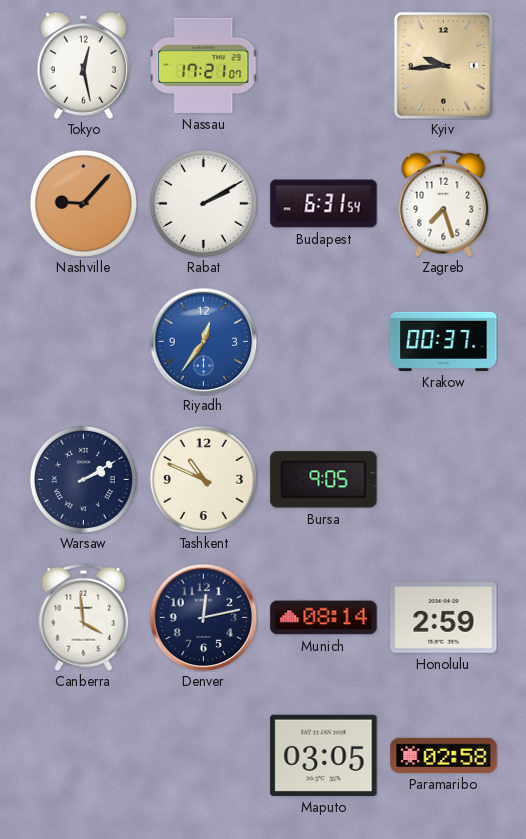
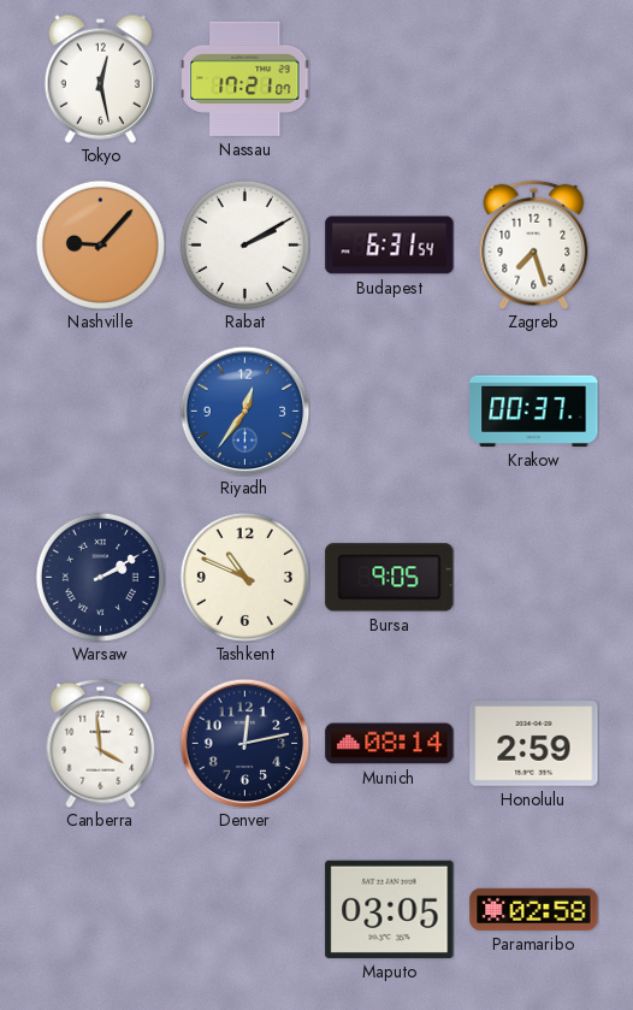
Kyiv: 9:44 -> none (443, 65)
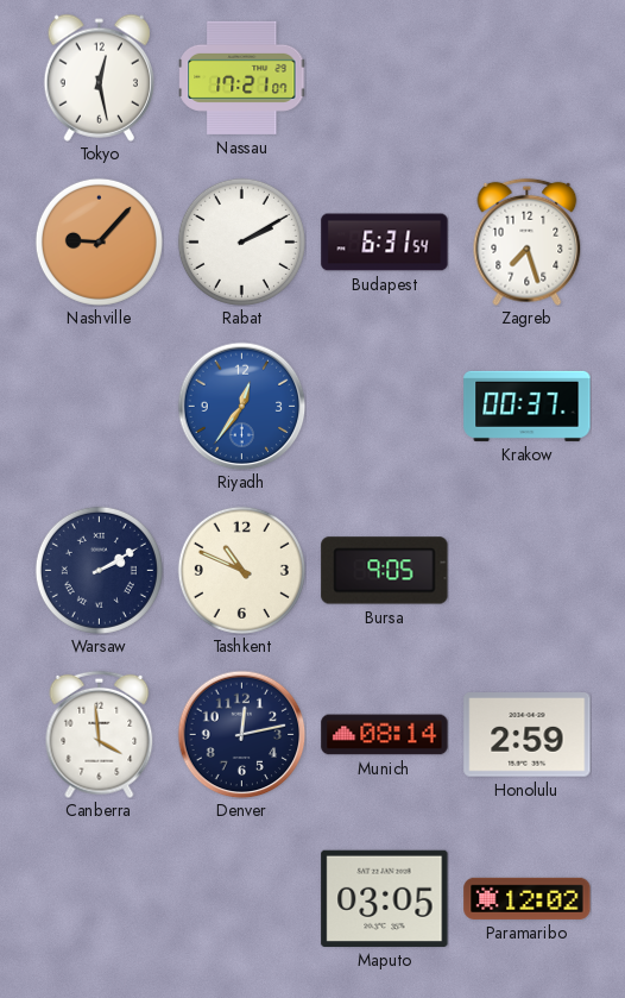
Paramaribo: 02:58 -> 12:02 (528, 898)
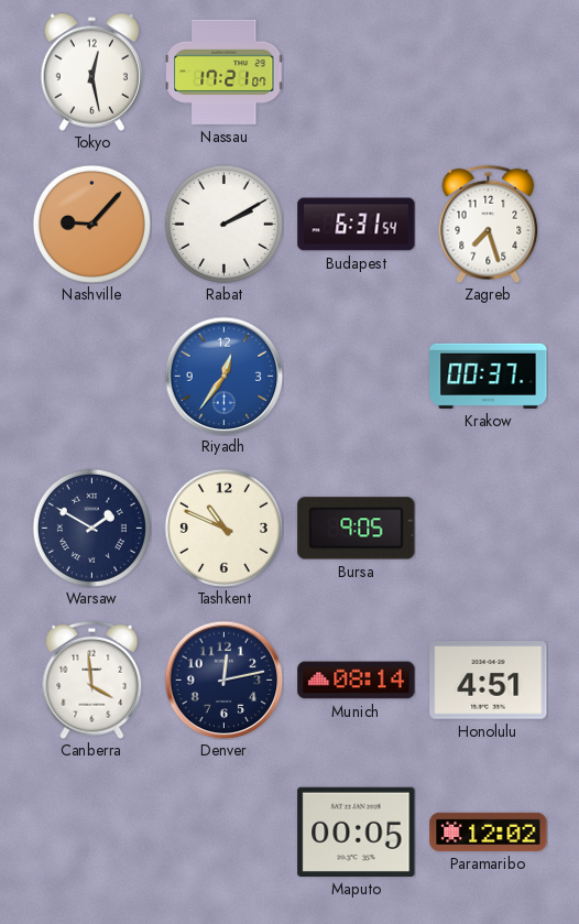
Warsaw: 2:10 -> 1:50 (91, 528)
Honolulu: 2:59 -> 4:51 (489, 681)
Maputo: 03:05 -> 00:05 (357, 831)
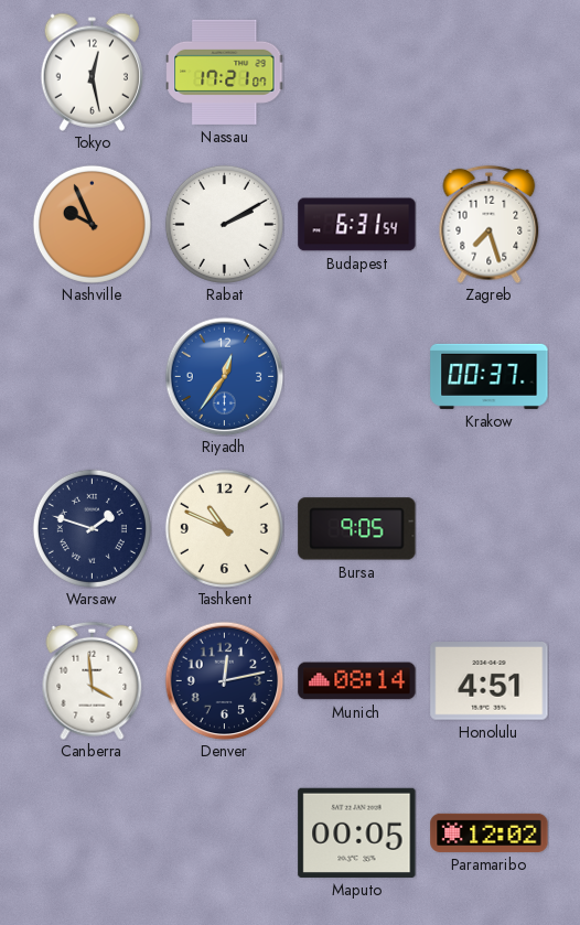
Nashville: 9:07 -> 9:56 (92, 224)
Warsaw: 1:50 -> 1:48 (92, 528)
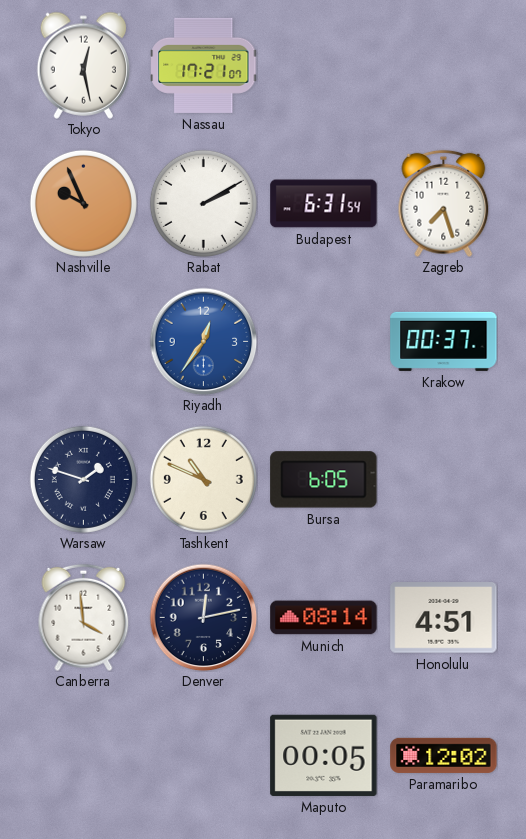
Bursa: 9:05 -> 6:05 (324, 480)
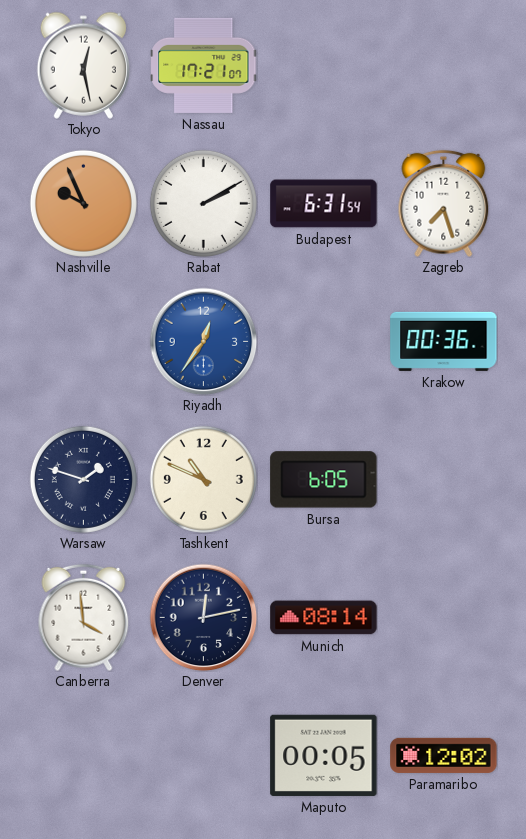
Krakow: 00:37 -> 00:36 (444, 341)
Honolulu: 4:51 -> none (444, 618)
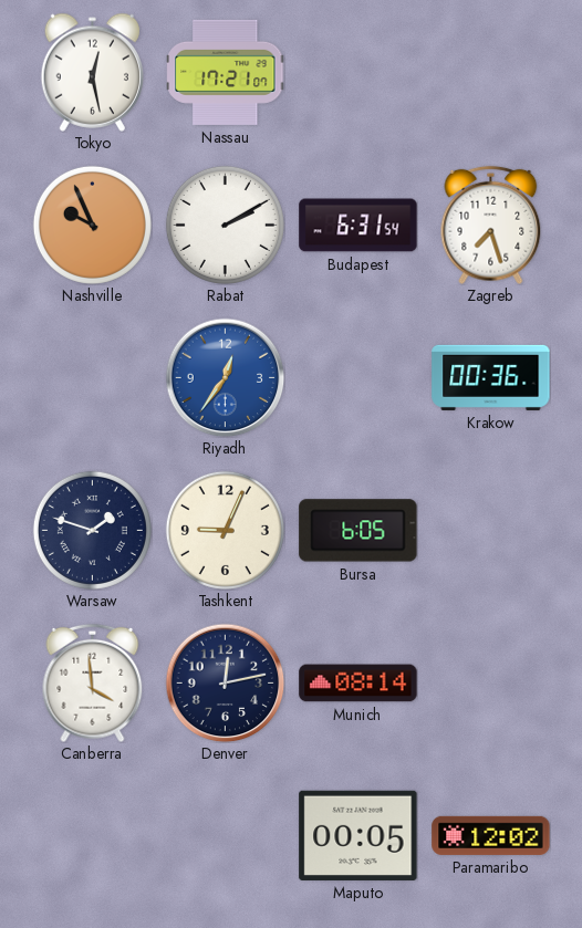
Tashkent: 10:49 -> 9:04 (225, 530)
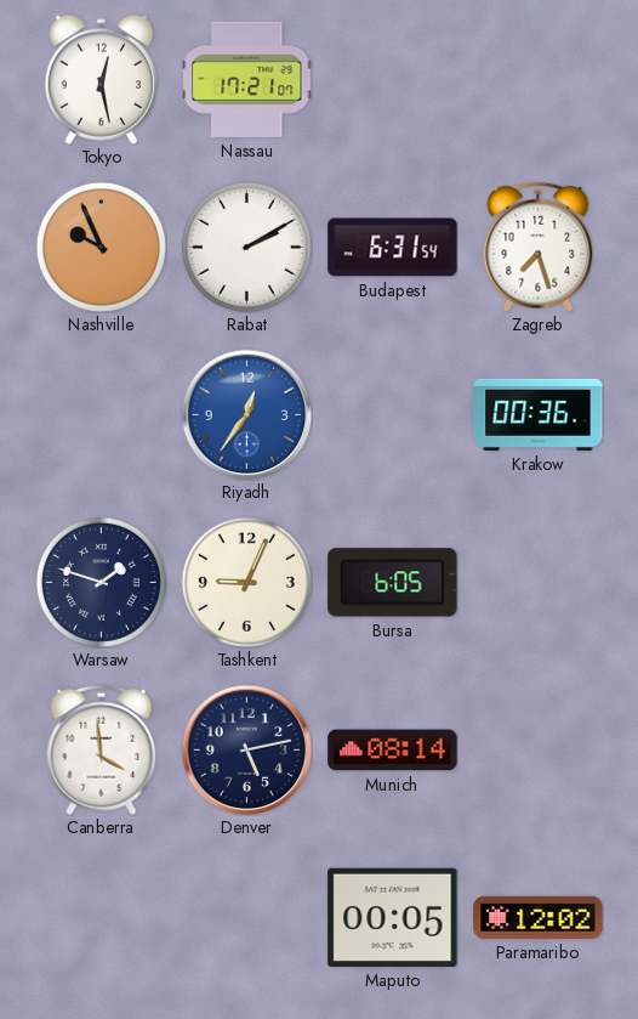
Denver: 12:13 -> 5:13 (246, 749)
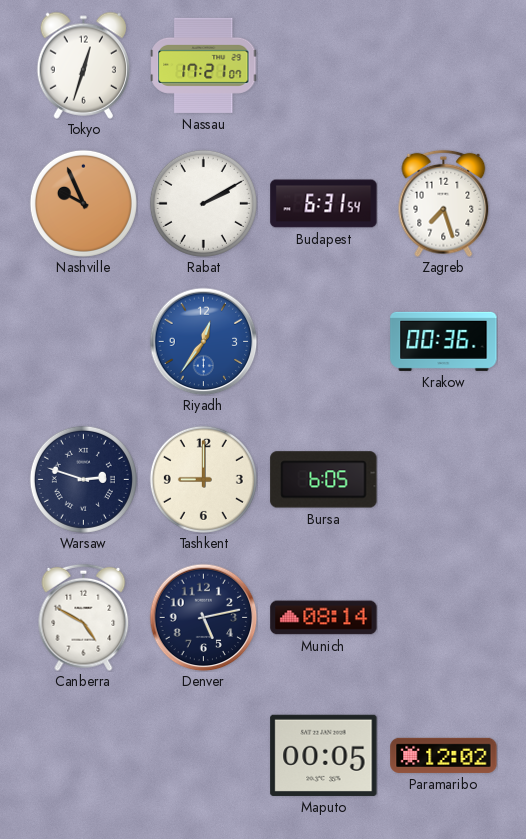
Tokyo: 12:28 -> 12:33 (83, 65)
Warsaw: 1:48 -> 2:48 (83, 479)
Tashkent: 9:04 -> 9:00 (203, 479)
Canberra: 3:59 -> 4:50 (84, 617)
